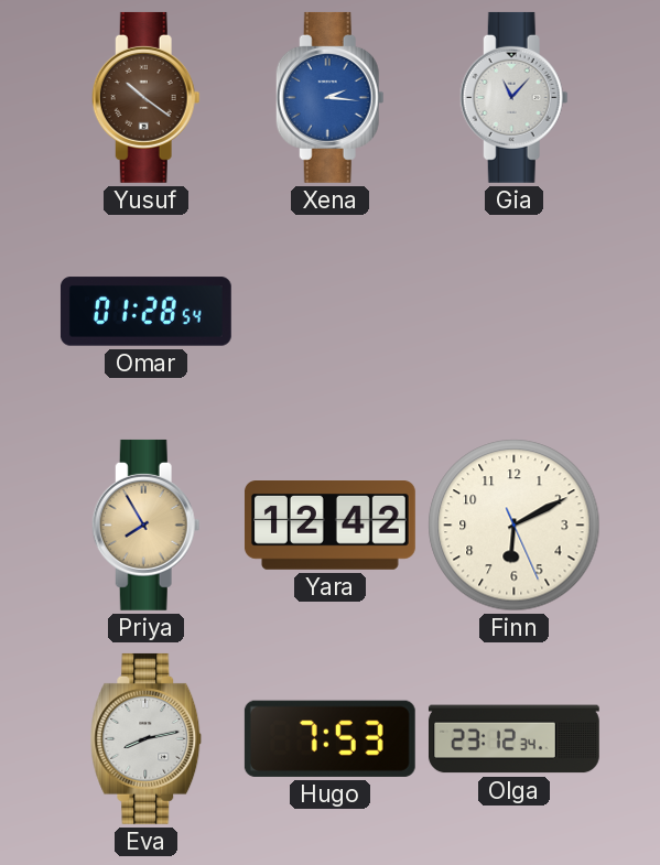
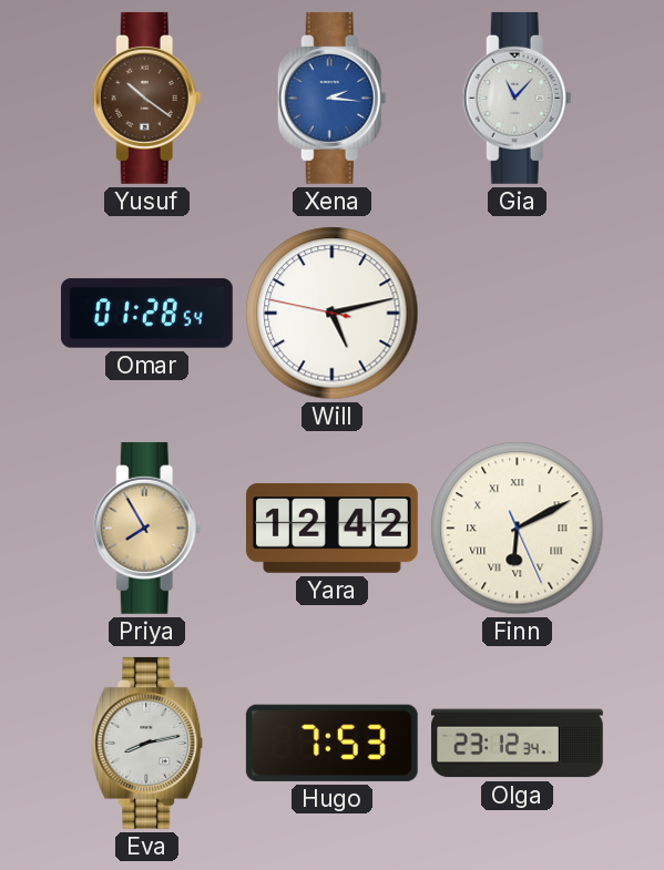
Will: none -> 5:12 (333, 314)
Finn numerals: Arabic -> Roman (518, 529)
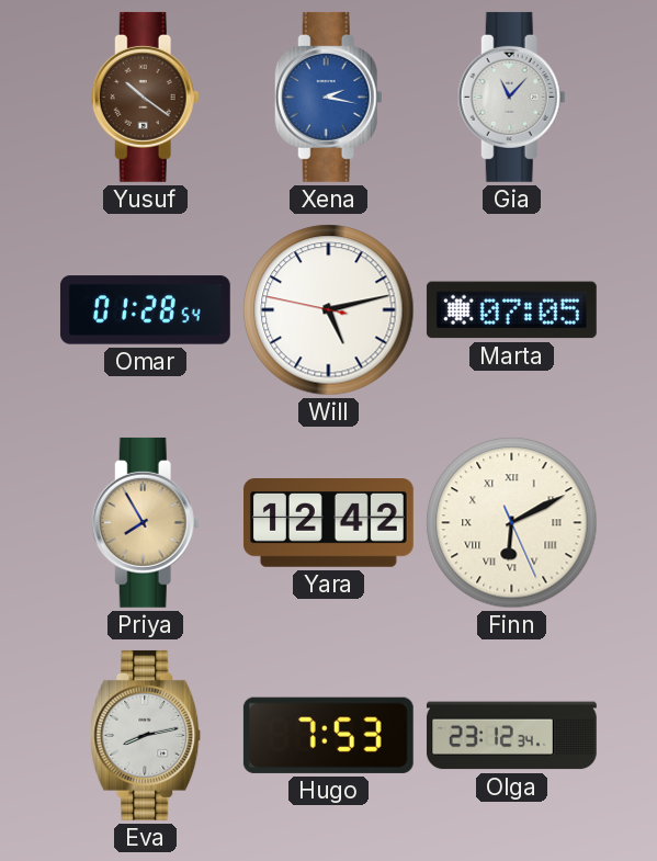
Xena: 2:16 -> 2:17 (328, 97)
Marta: none -> 07:05 (511, 310)
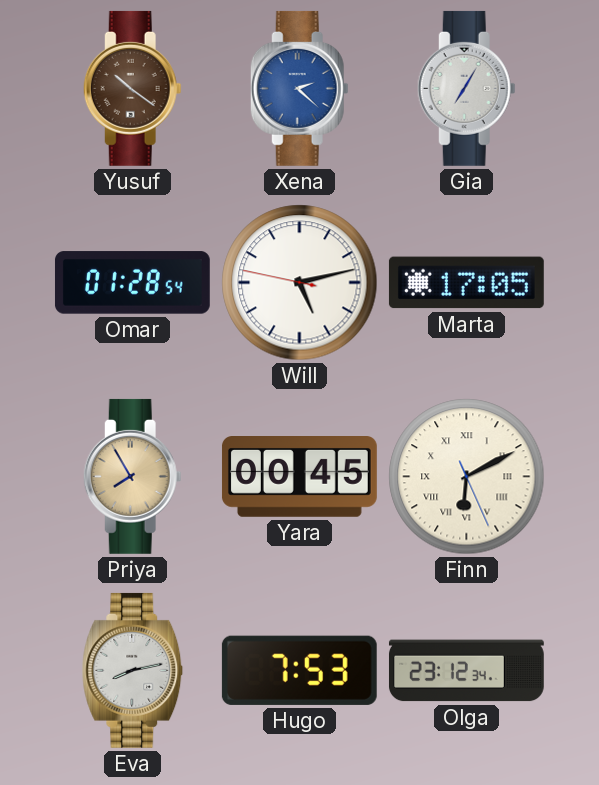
Xena: 2:17 -> 2:22 (299, 88)
Gia: 11:07 -> 7:05 (466, 88)
Marta: 07:05 -> 17:05 (466, 283)
Yara: 12:42 -> 00:45 (299, 477)
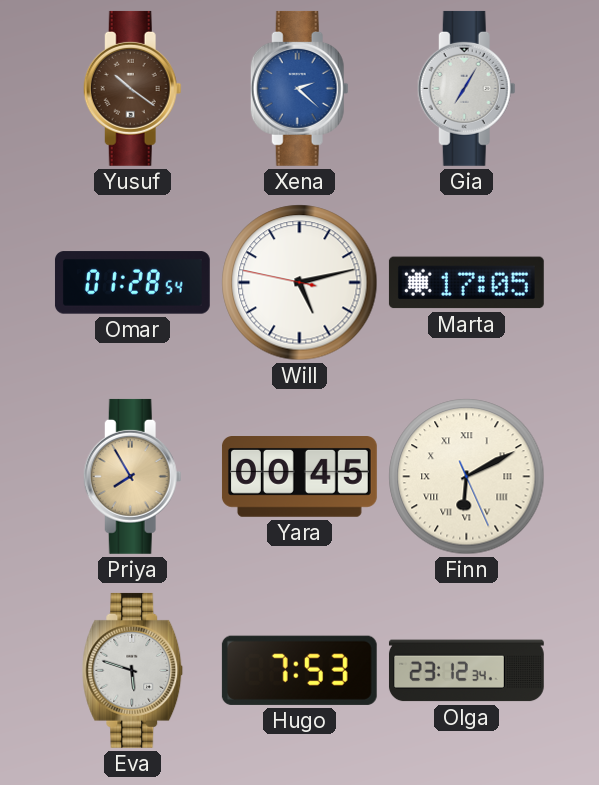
Eva: 8:13 -> 5:48 (133, 670)
